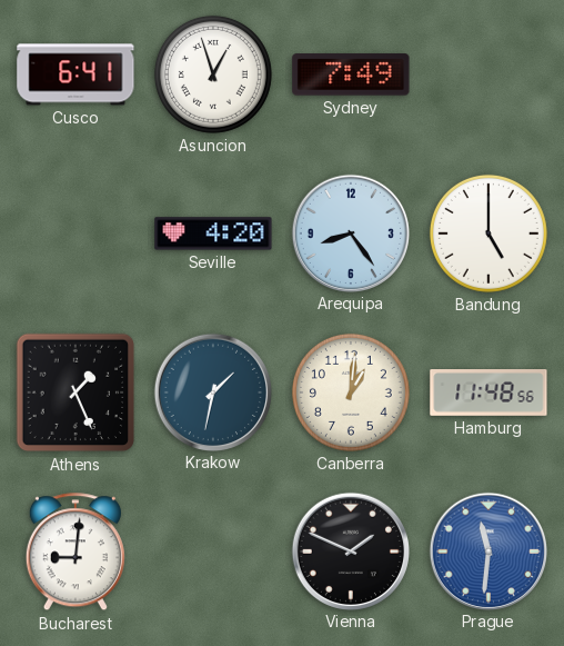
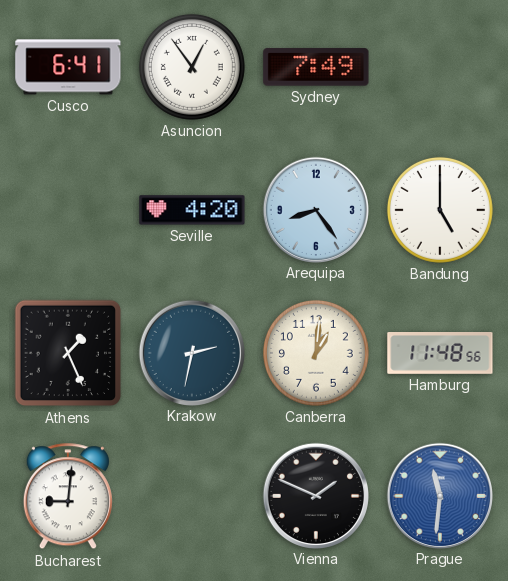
Asuncion: 12:57 -> 12:54 (192, 67)
Krakow: 1:32 -> 2:32 (191, 352)
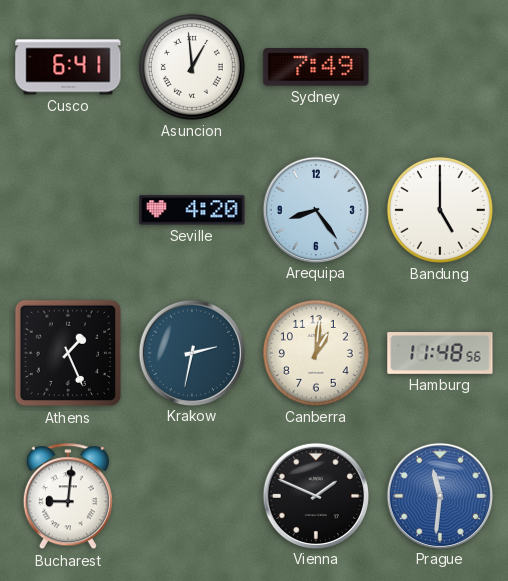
Asuncion: 12:54 -> 12:59 (192, 67)
